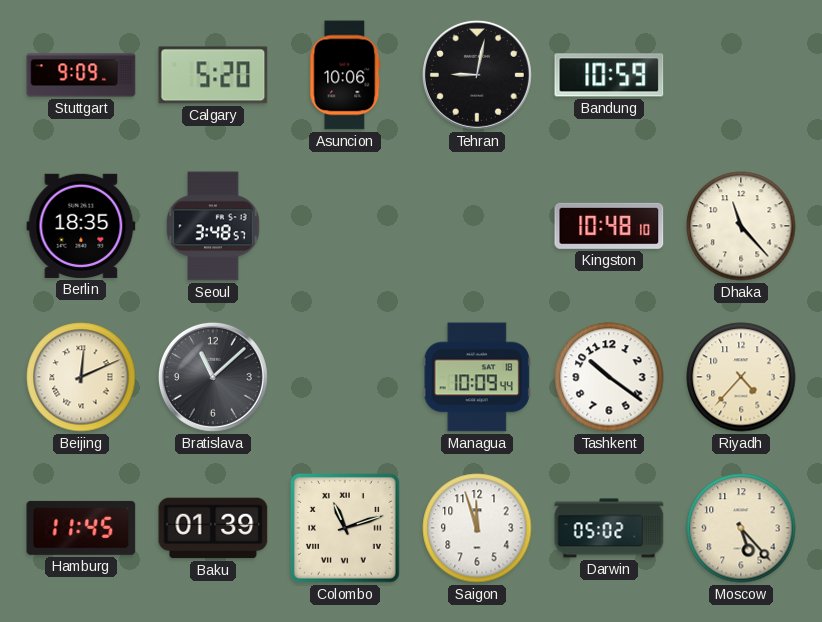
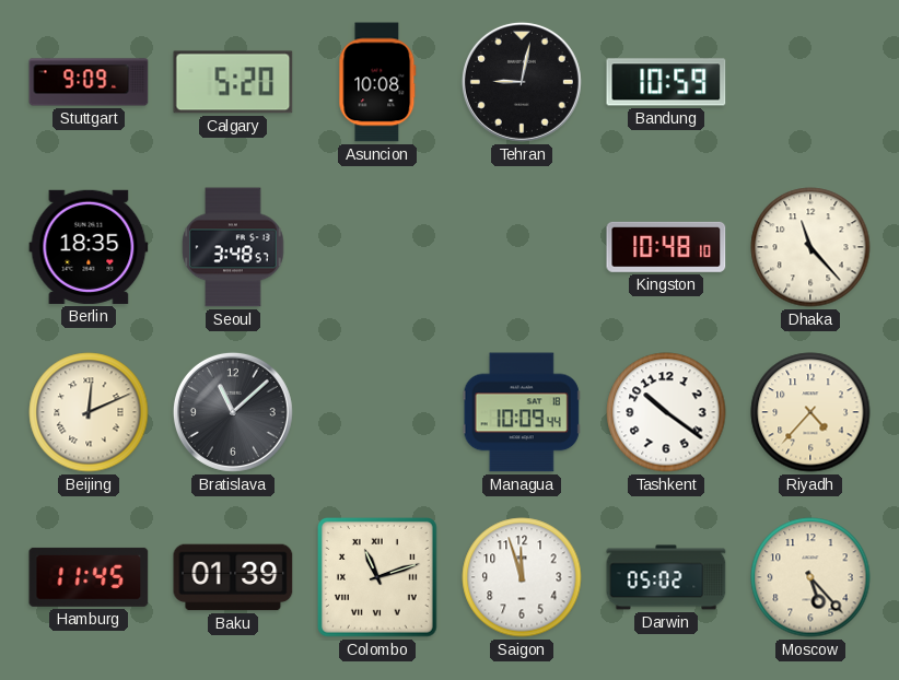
Asuncion: 10:06 -> 10:08 (377, 82)
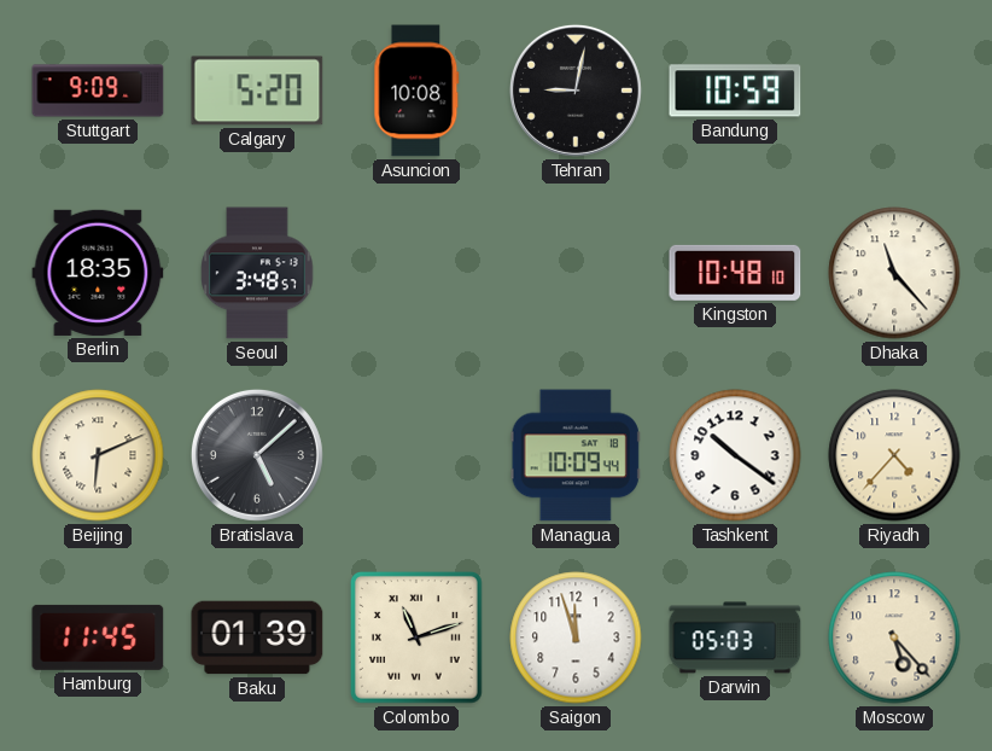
Beijing: 12:11 -> 6:11 (98, 455)
Bratislava: 11:08 -> 5:08 (257, 455)
Darwin: 05:02 -> 05:03 (735, 638)
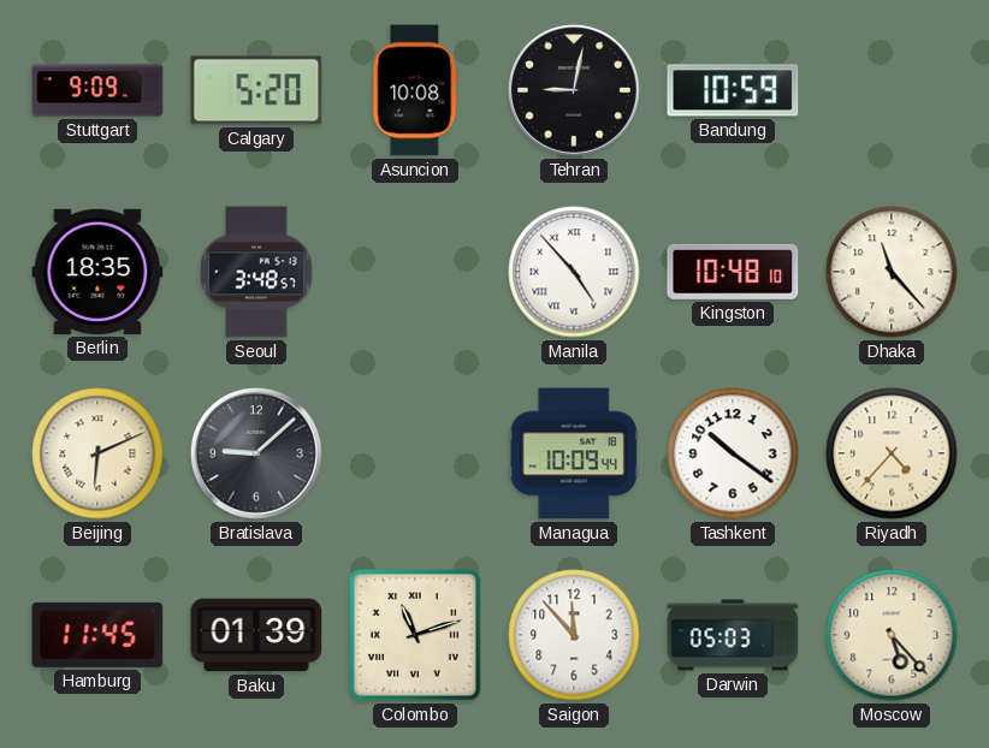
Manila: none -> 4:53 (574, 272)
Bratislava: 5:08 -> 9:08 (256, 453)
Saigon: 11:57 -> 11:53 (574, 635)
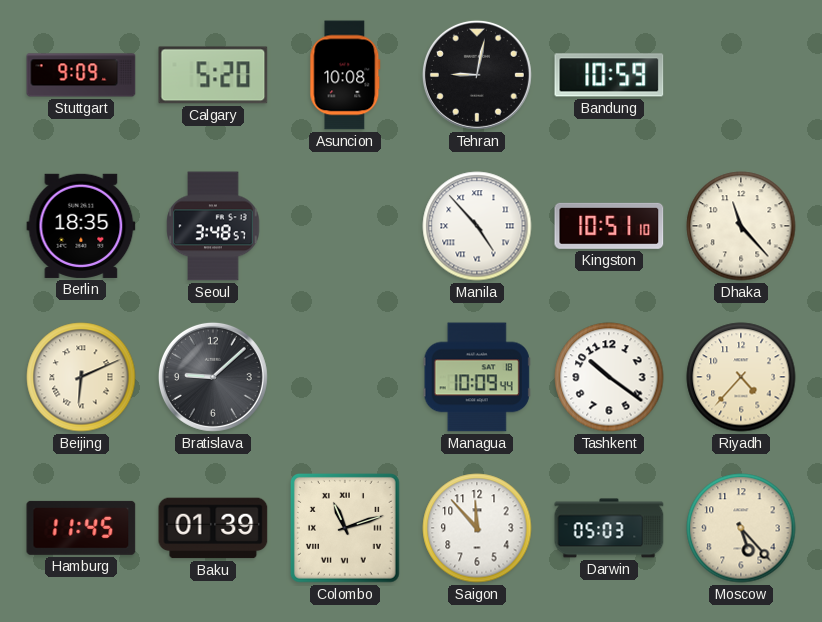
Kingston: 10:48 -> 10:51 (609, 226)
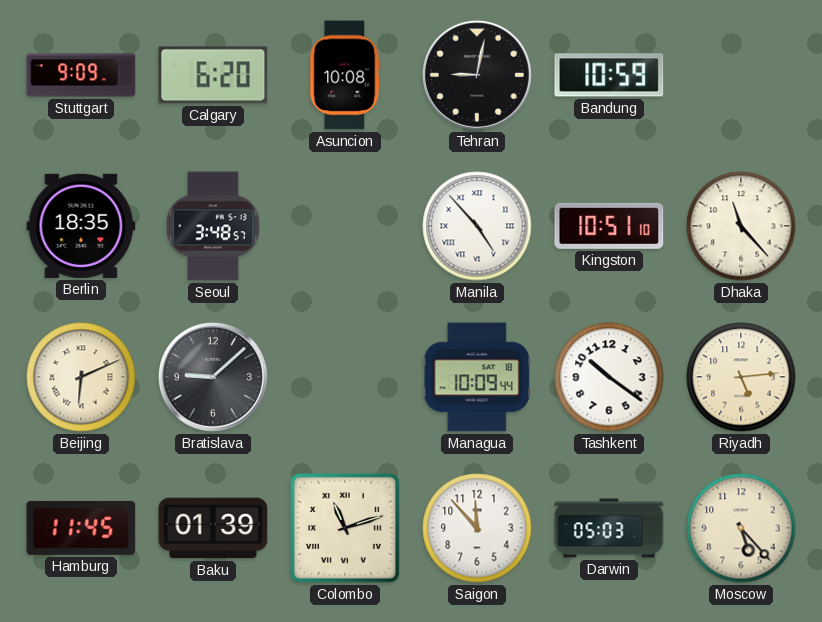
Calgary: 5:20 -> 6:20 (213, 75)
Riyadh: 4:37 -> 5:14 (741, 377)
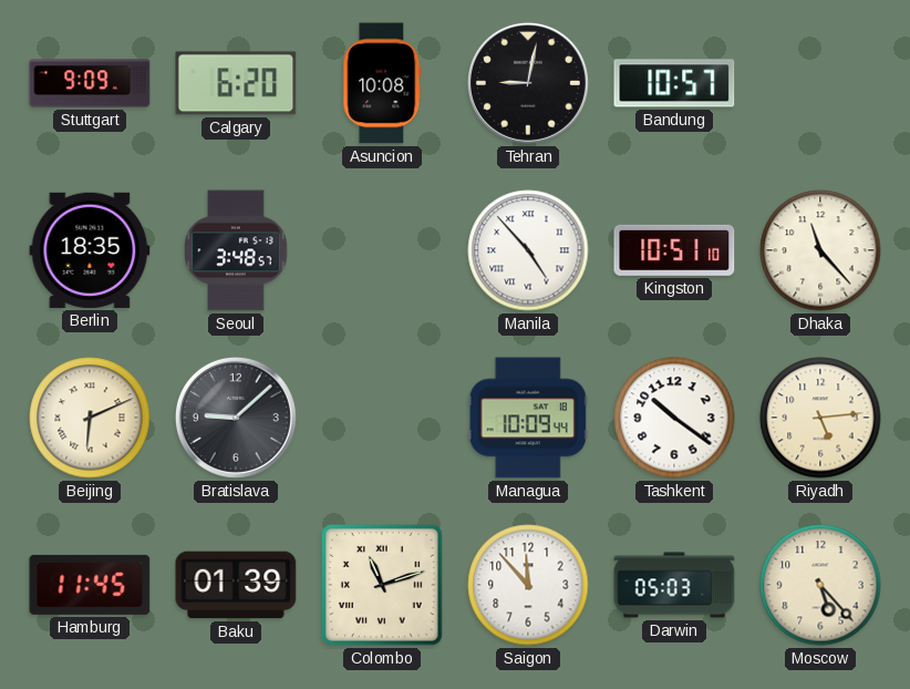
Bandung: 10:59 -> 10:57 (674, 83)
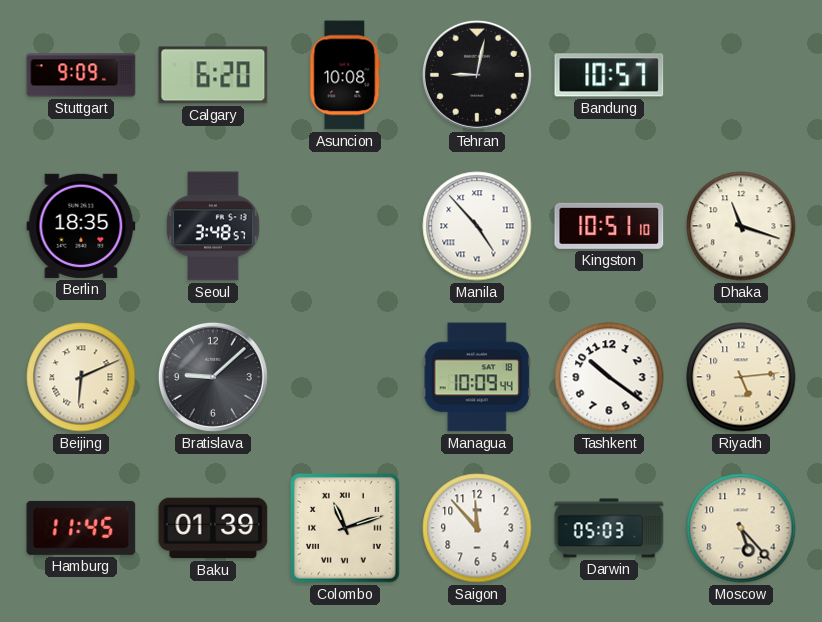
Dhaka: 11:23 -> 11:18 (741, 226)
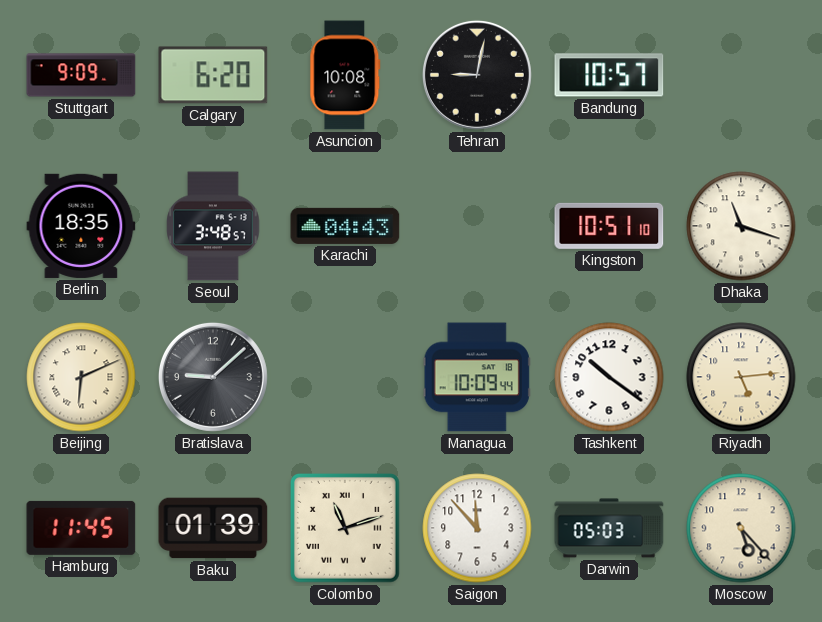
Karachi: none -> 04:43 (345, 226)
Manila: 4:53 -> none (477, 226)
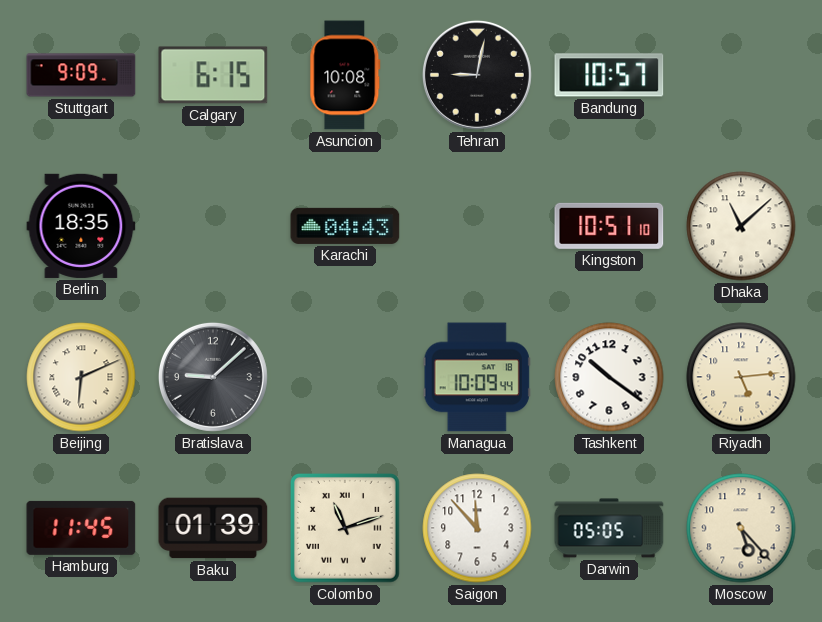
Calgary: 6:20 -> 6:15 (213, 75)
Seoul: 3:48 -> none (213, 226)
Dhaka: 11:18 -> 11:08 (741, 226)
Darwin: 05:03 -> 05:05 (609, 528)
